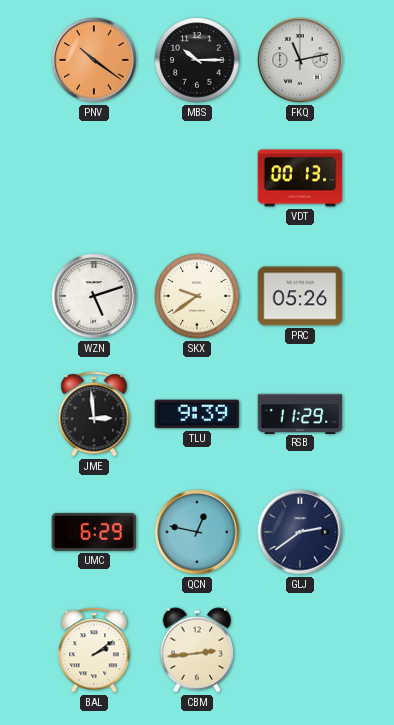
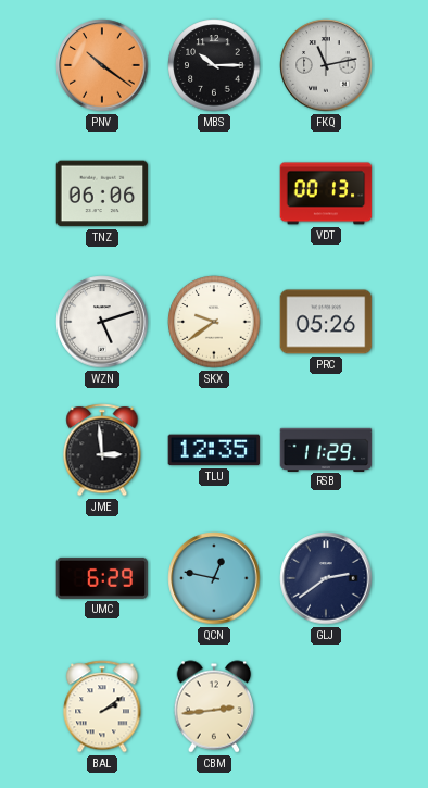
TNZ: none -> 06:06 (102, 193)
TLU: 9:39 -> 12:35 (214, 450)
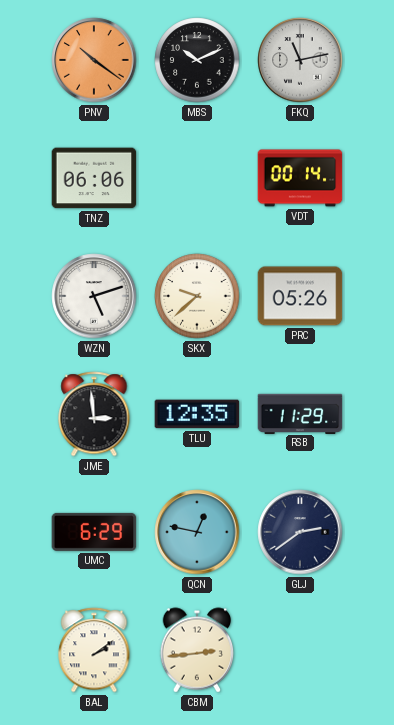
MBS: 10:15 -> 10:11 (197, 60)
VDT: 00:13 -> 00:14 (300, 178)
SKX: 9:39 -> 9:38 (197, 296)
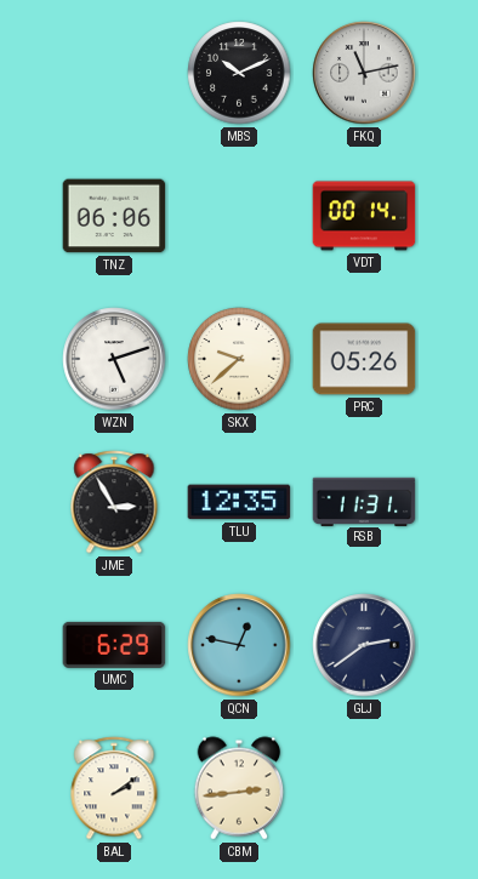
PNV: 10:21 -> none (94, 60)
JME: 2:59 -> 2:55 (114, 502)
RSB: 11:29 -> 11:31 (364, 501)
